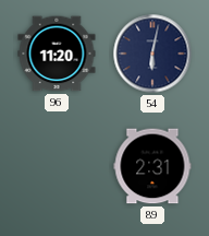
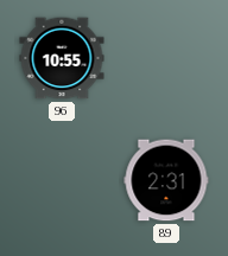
96: 11:20 -> 10:55 (62, 58)
54: 6:02 -> none (152, 54)
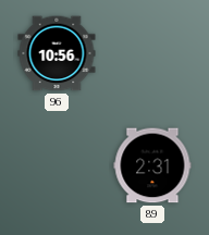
96: 10:55 -> 10:56 (57, 53)
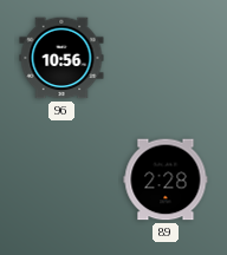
89: 2:31 -> 2:28 (166, 179)
